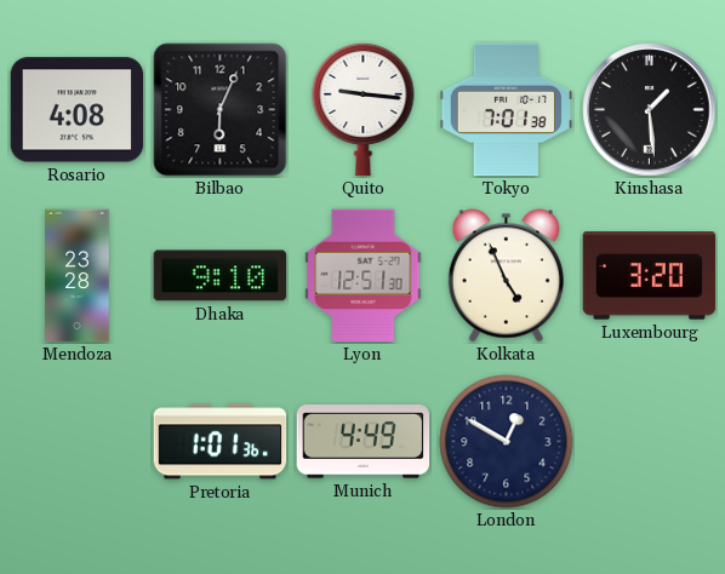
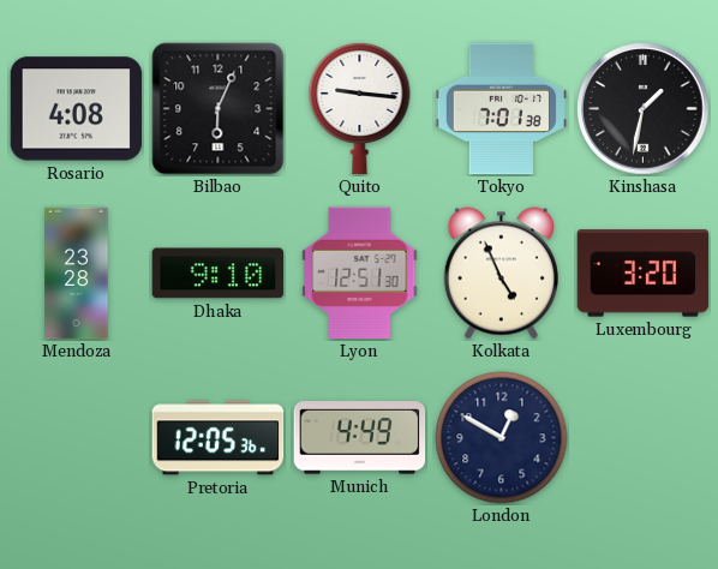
Kinshasa: 1:29 -> 1:32 (644, 109)
Pretoria: 1:01 -> 12:05 (219, 438)
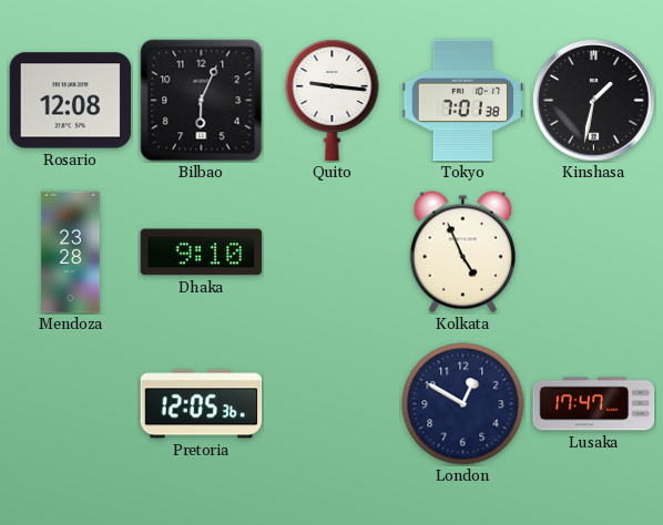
Rosario: 4:08 -> 12:08 (71, 101)
Lyon: 12:51 -> none (360, 274)
Luxembourg: 3:20 -> none (644, 274)
Munich: 4:49 -> none (360, 438)
Lusaka: none -> 17:47 (594, 404)
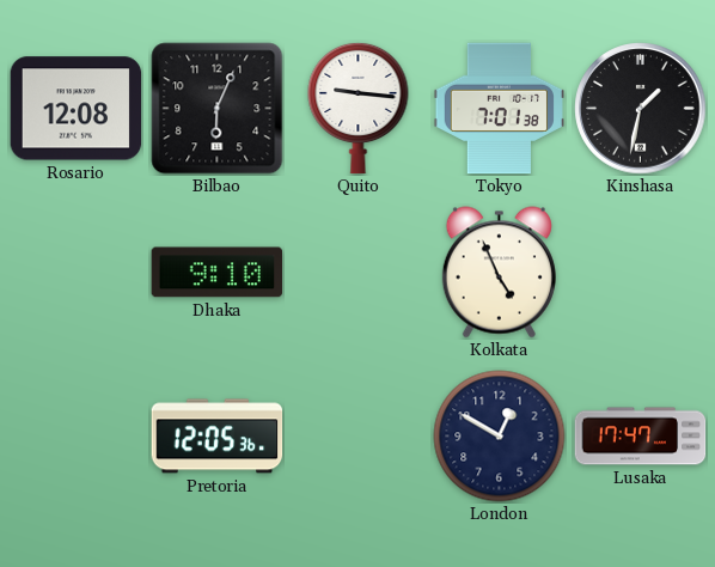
Mendoza: 23:28 -> none (71, 253)
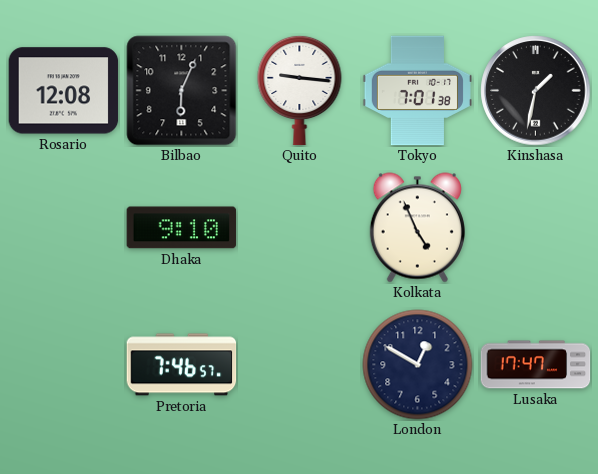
Pretoria: 12:05 -> 7:46 (182, 365)
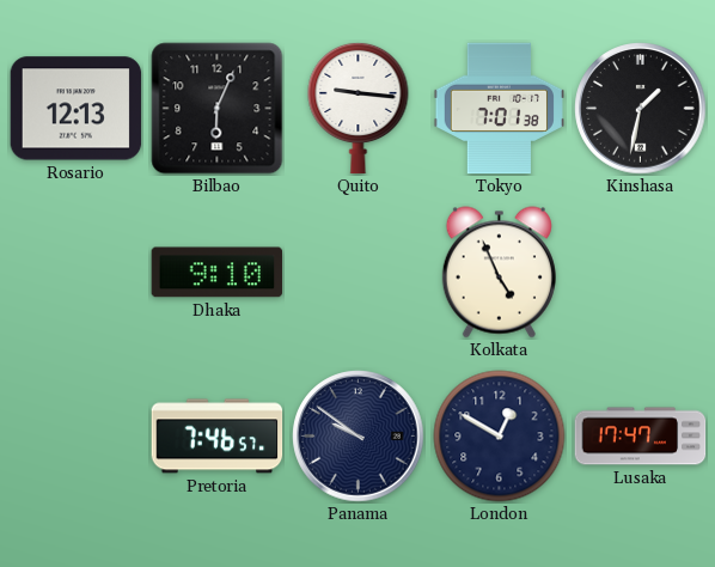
Rosario: 12:08 -> 12:13 (77, 109)
Panama: none -> 9:51 (359, 437)
